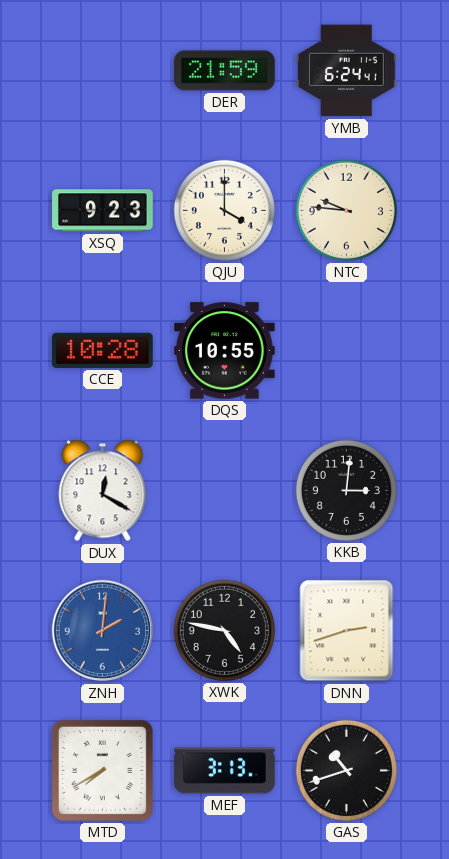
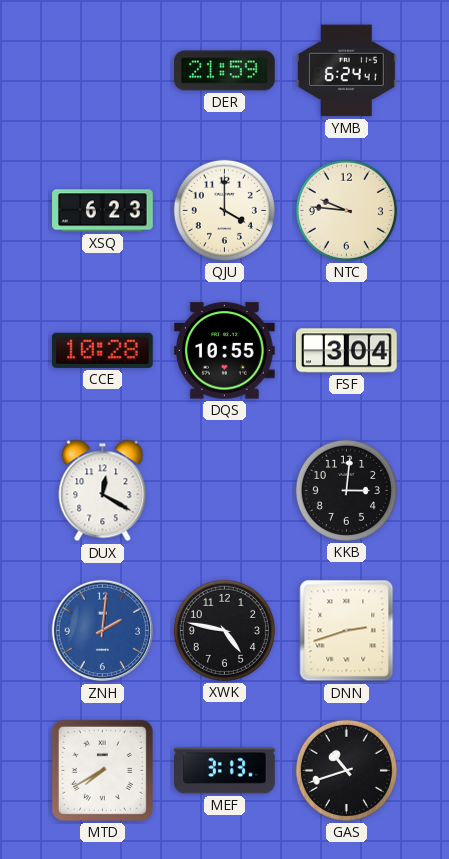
XSQ: 9:23 -> 6:23 (103, 211)
FSF: none -> 3:04 (347, 351)
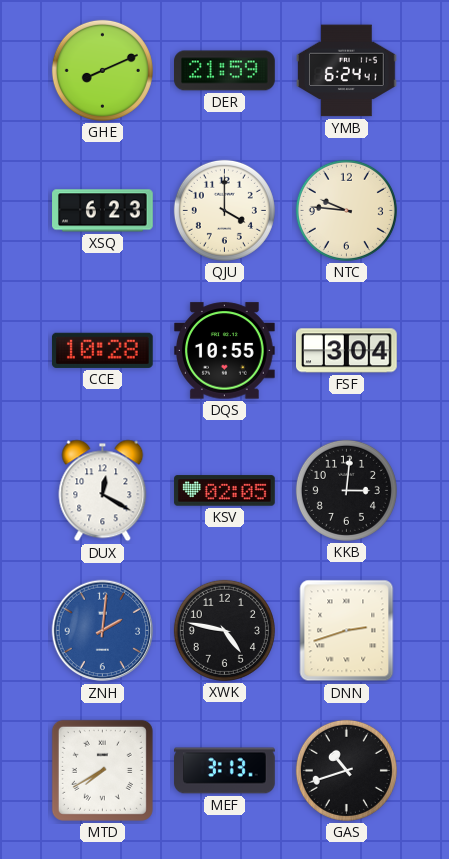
GHE: none -> 8:11 (102, 70)
KSV: none -> 02:05 (225, 491)
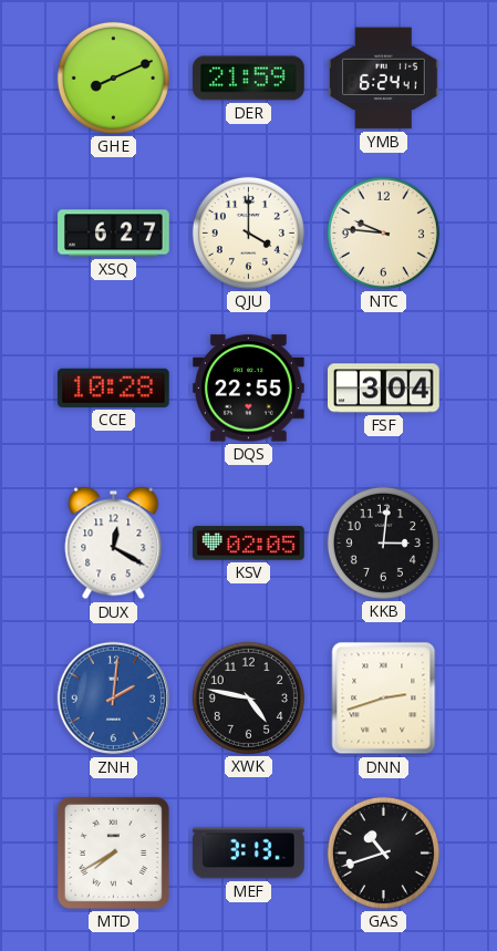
XSQ: 6:23 -> 6:27 (114, 234)
DQS: 10:55 -> 22:55 (249, 389)
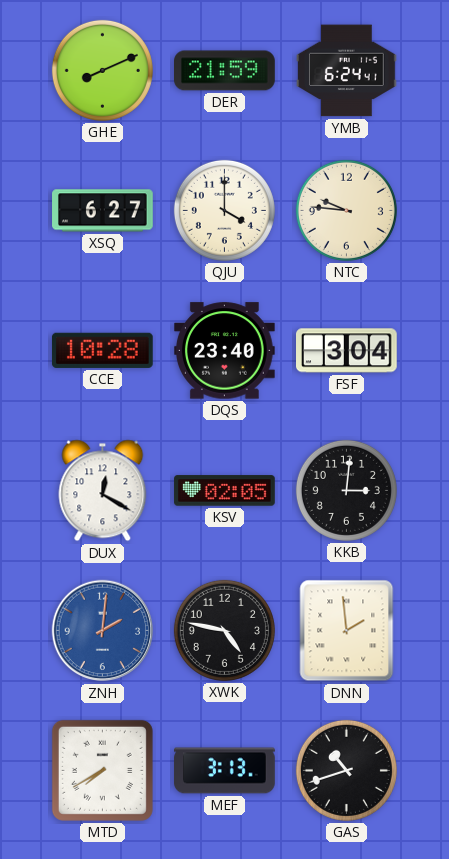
DQS: 22:55 -> 23:40 (225, 351)
DNN: 2:42 -> 1:59 (347, 631)
